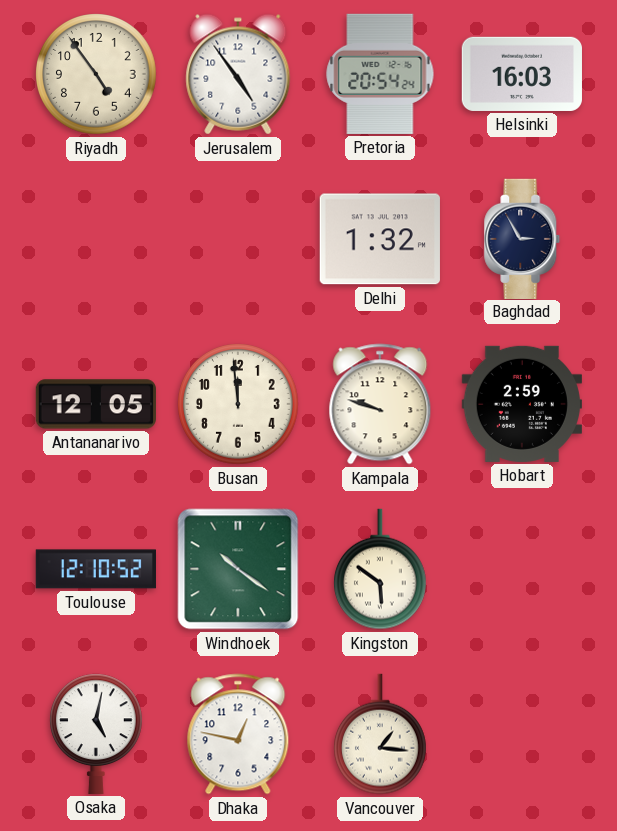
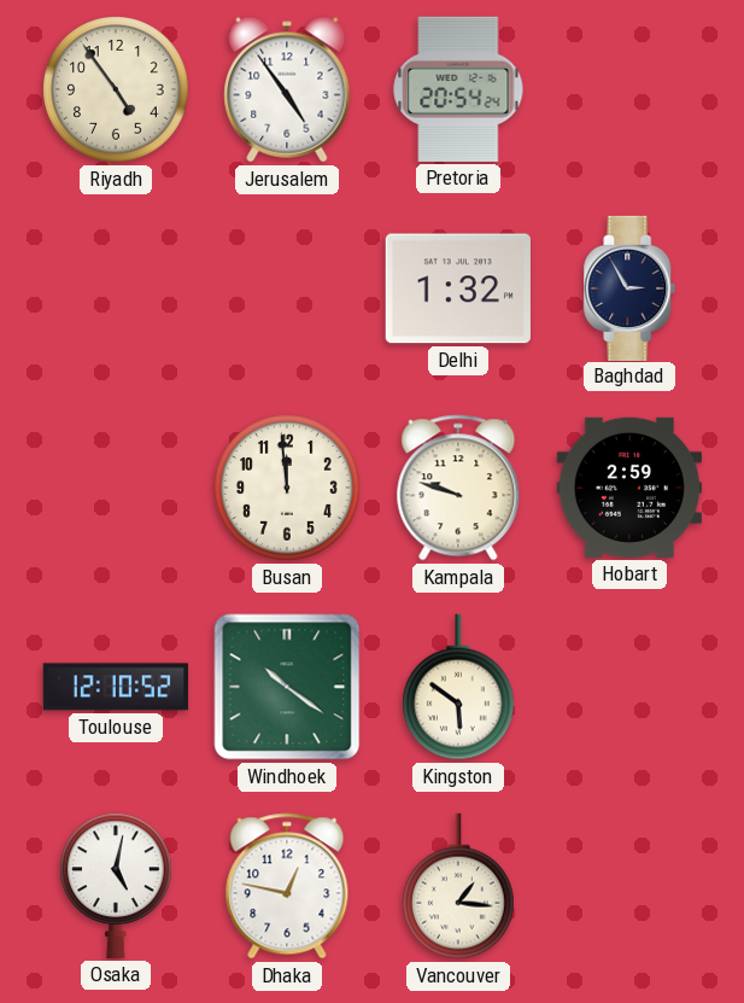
Helsinki: 16:03 -> none (522, 74)
Antananarivo: 12:05 -> none (96, 404)
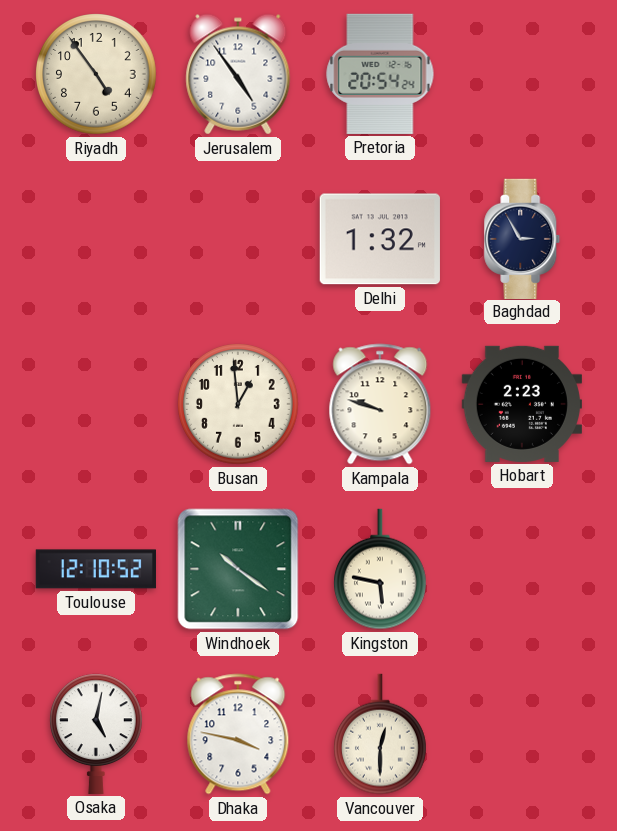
Busan: 11:59 -> 12:59 (238, 404)
Hobart: 2:59 -> 2:23 (522, 404)
Kingston: 5:51 -> 5:47 (381, 569)
Dhaka: 12:47 -> 3:47 (238, 734)
Vancouver: 1:16 -> 12:30 (381, 734)
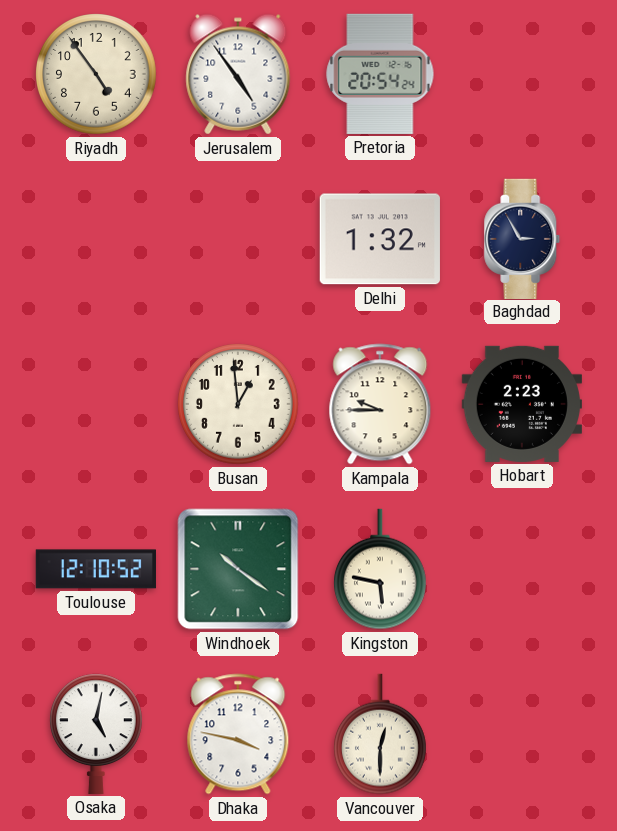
Kampala: 9:48 -> 9:45 (380, 404)
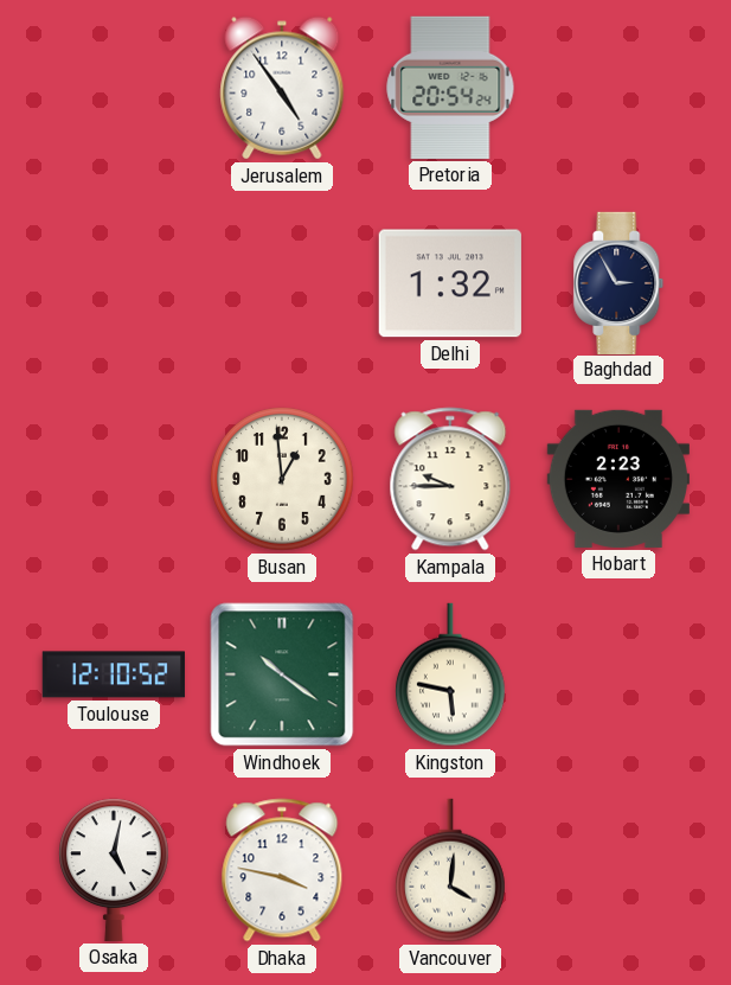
Riyadh: 4:54 -> none (96, 74)
Vancouver: 12:30 -> 4:01 (451, 870)
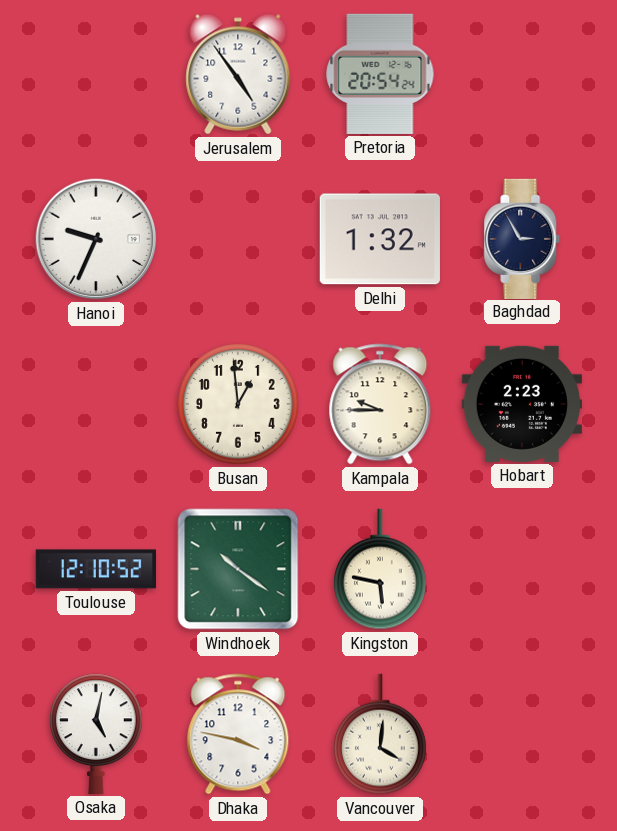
Hanoi: none -> 9:34 (96, 239)
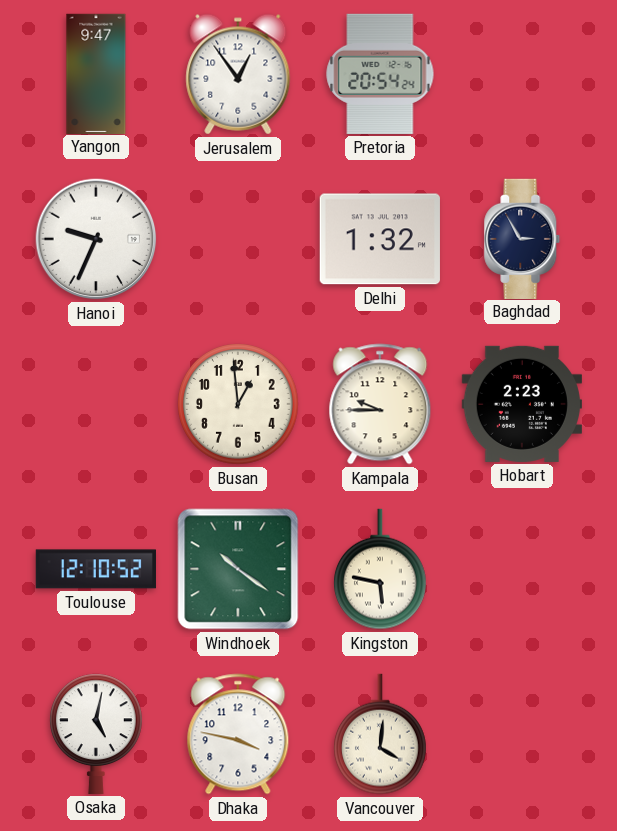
Yangon: none -> 9:47 (96, 73)
Jerusalem: 4:54 -> 12:54 (238, 74)
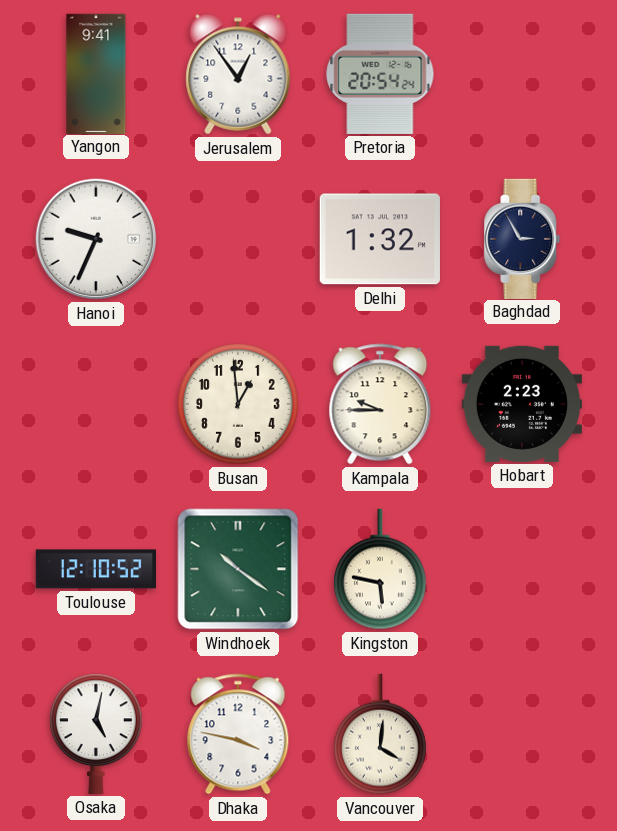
Yangon: 9:47 -> 9:41 (96, 73)
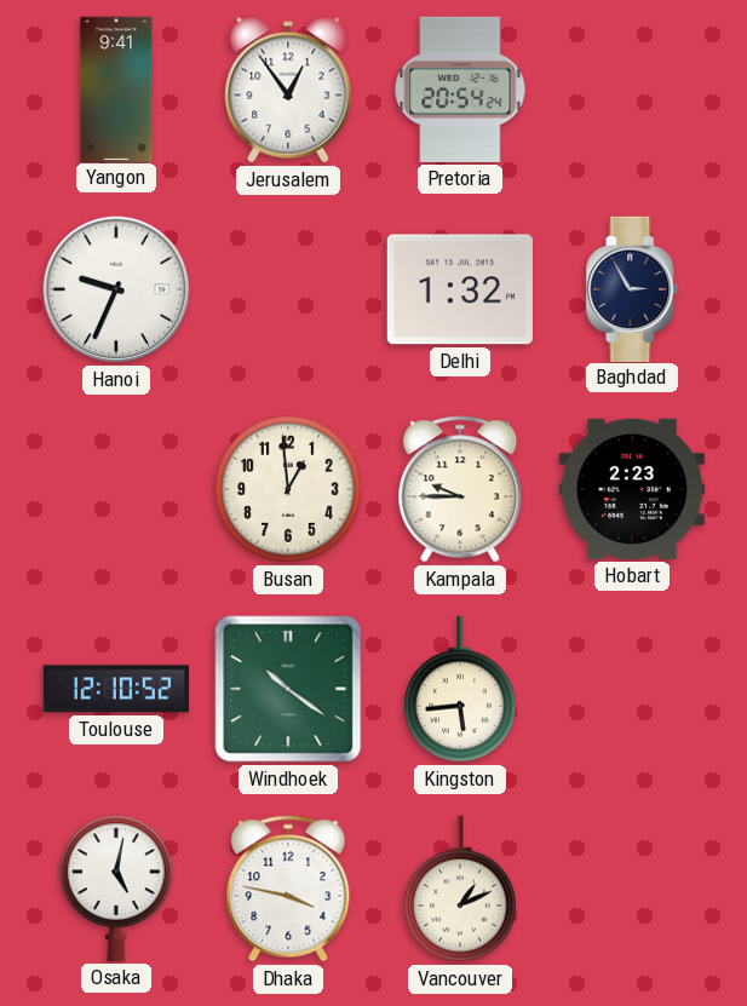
Kingston: 5:47 -> 5:44 (461, 689)
Vancouver: 4:01 -> 1:11 (461, 889)
